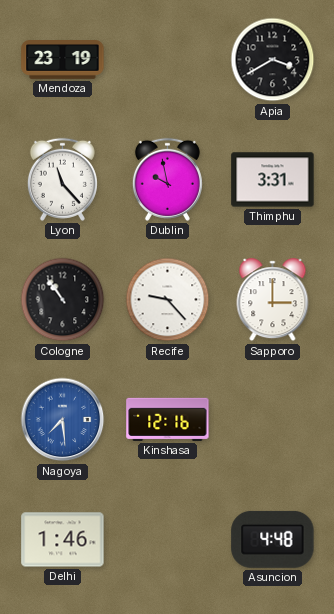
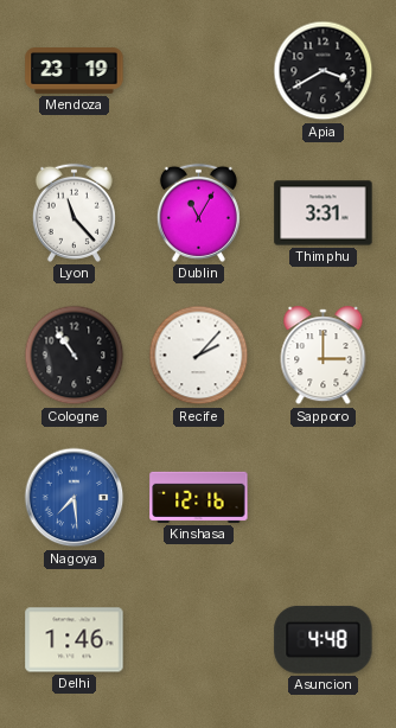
Dublin: 9:58 -> 11:05 (198, 212)
Recife: 9:23 -> 2:07 (199, 356)
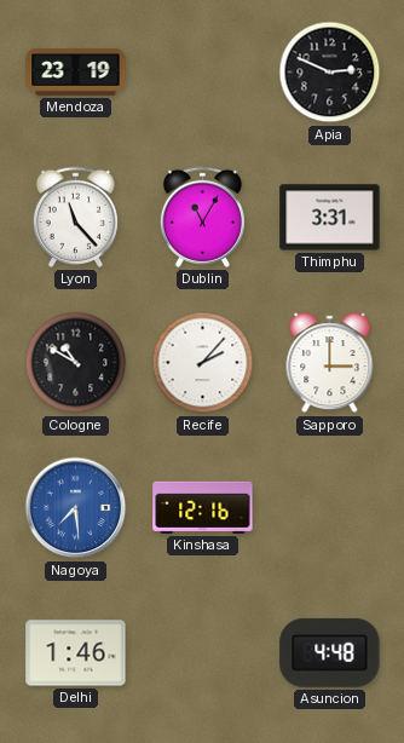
Apia: 3:40 -> 2:49 (330, 73)
Cologne: 10:54 -> 10:50 (76, 363)
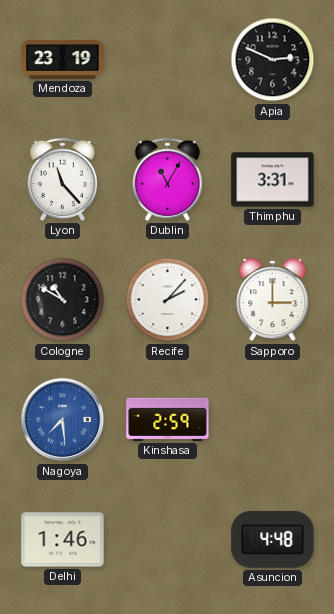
Kinshasa: 12:16 -> 2:59 (168, 419)
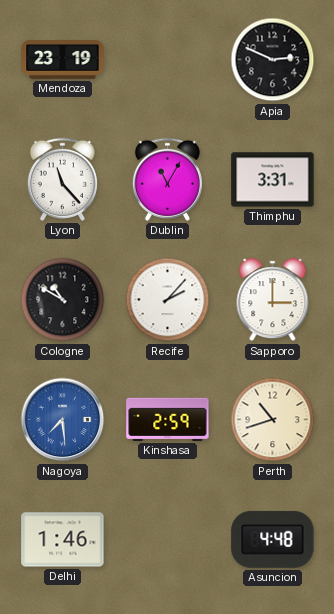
Perth: none -> 10:42 (273, 420)
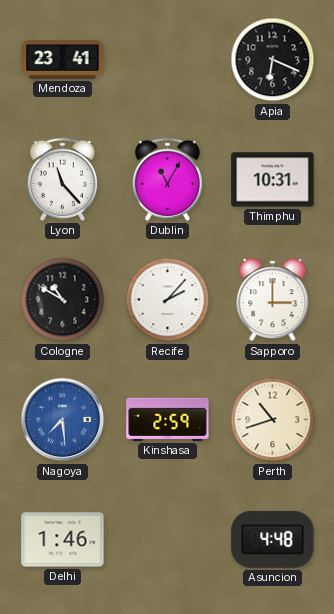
Mendoza: 23:19 -> 23:41 (63, 60)
Apia: 2:49 -> 6:19 (273, 60)
Thimphu: 3:31 -> 10:31 (273, 180)
